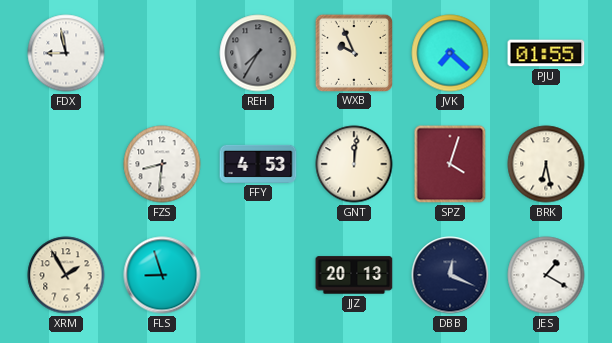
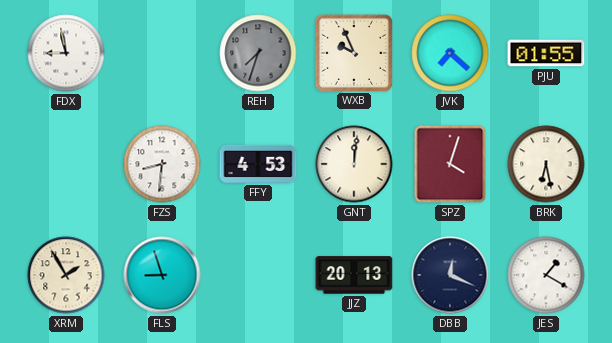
REH: 7:35 -> 7:33 (258, 53)
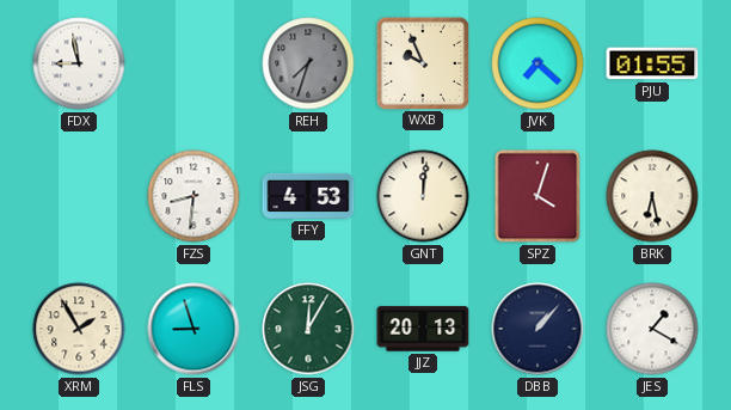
JSG: none -> 12:05 (308, 329)
DBB: 12:19 -> 1:07 (537, 329)
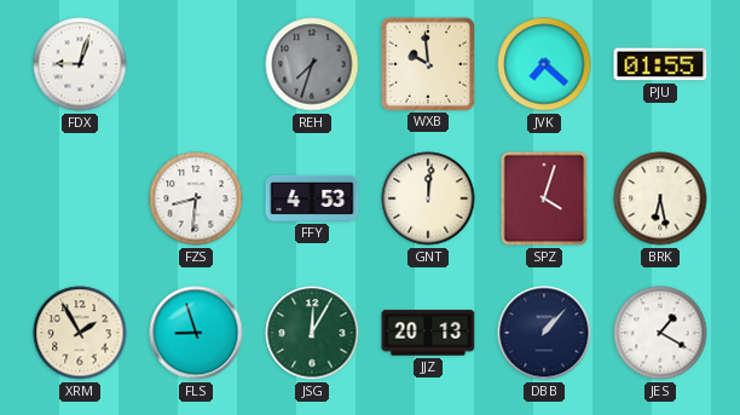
FDX: 8:58 -> 9:03 (80, 64)
WXB: 9:56 -> 9:59 (427, 63)
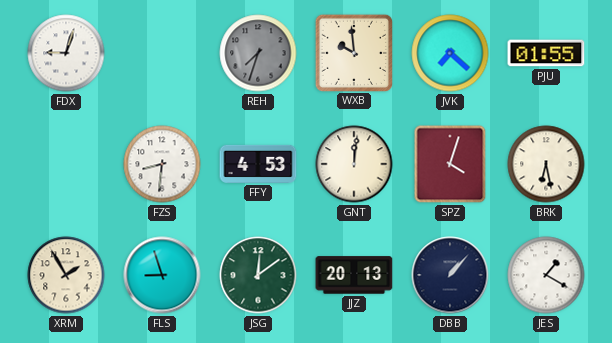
JSG: 12:05 -> 12:09 (258, 275)
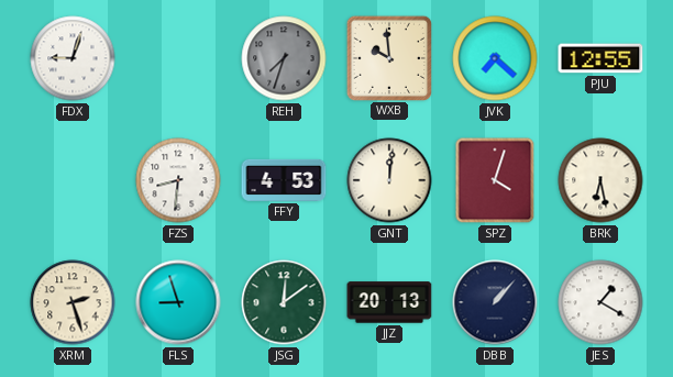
PJU: 01:55 -> 12:55 (600, 58)
XRM: 1:55 -> 2:27 (73, 302)
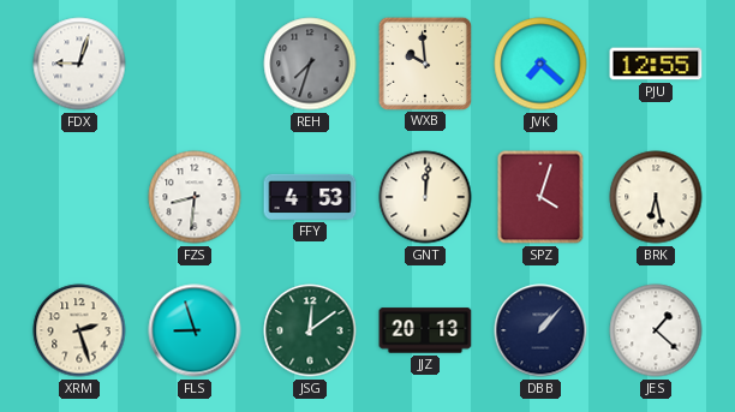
JES: 1:20 -> 1:22 (656, 330)
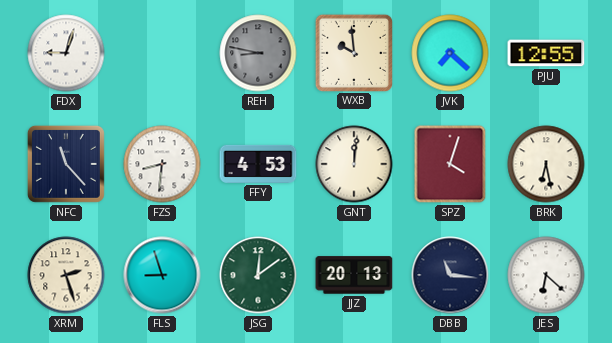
REH: 7:33 -> 8:47 (258, 53)
NFC: none -> 11:23 (66, 164)
DBB: 1:07 -> 11:16 (450, 275)
JES: 1:22 -> 6:22 (546, 275)
